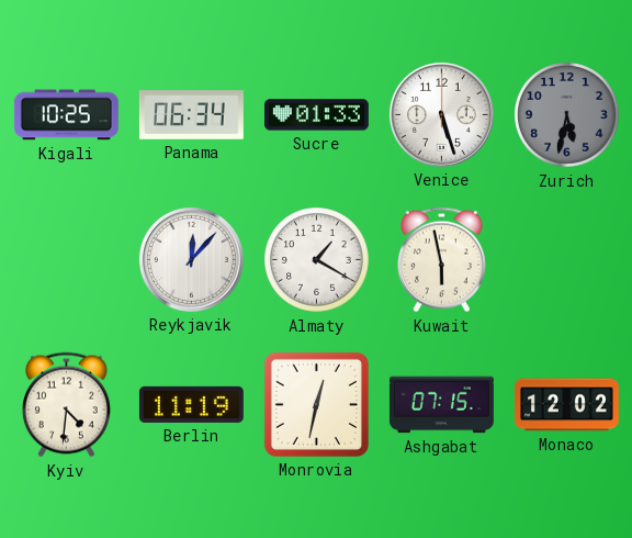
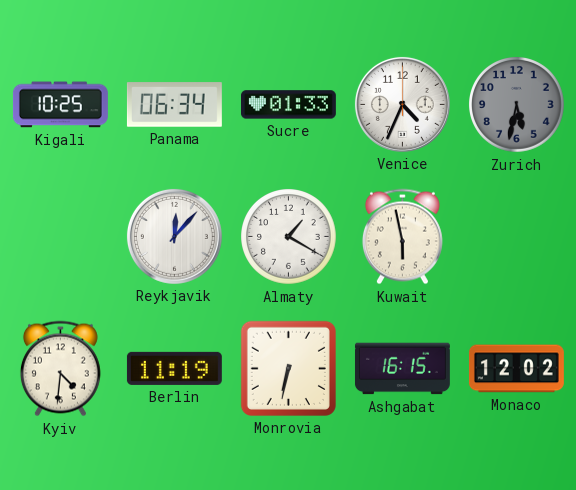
Venice: 5:27 -> 4:34 (402, 104)
Monrovia: 12:32 -> 6:32 (288, 368)
Ashgabat: 07:15 -> 16:15 (402, 369)
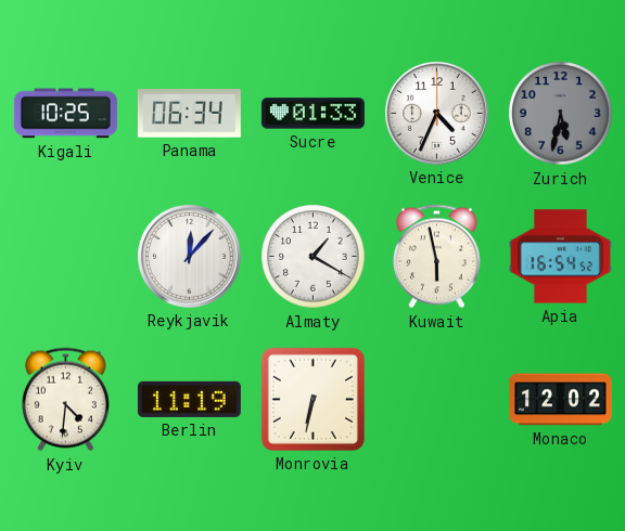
Apia: none -> 16:54 (560, 257)
Ashgabat: 16:15 -> none (402, 369)
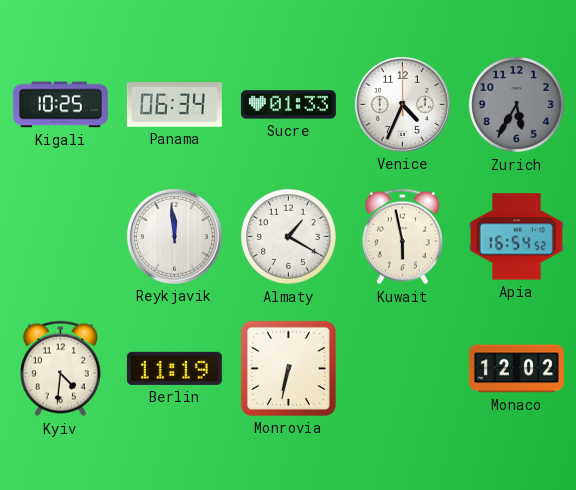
Zurich: 5:32 -> 5:35 (517, 105)
Reykjavik: 12:07 -> 11:59 (174, 236)
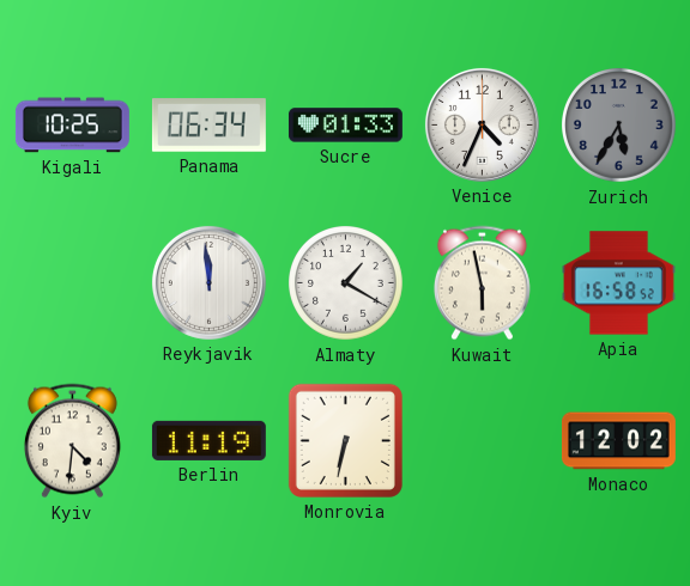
Apia: 16:54 -> 16:58 (618, 283)
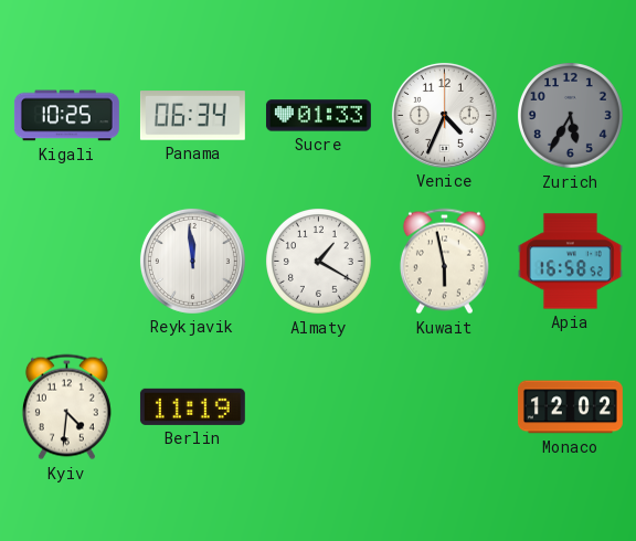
Monrovia: 6:32 -> none (345, 440)
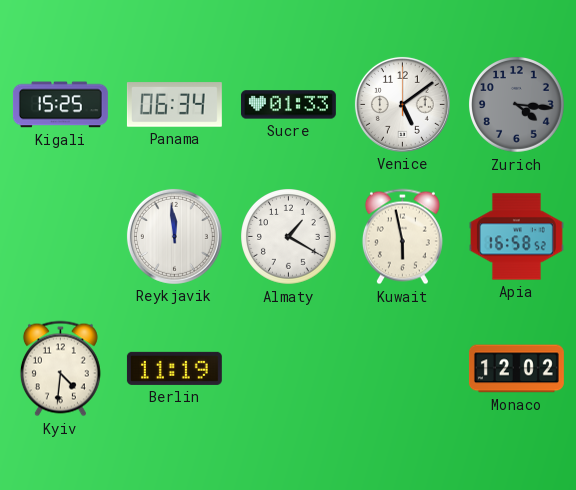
Kigali: 10:25 -> 15:25 (60, 105)
Venice: 4:34 -> 5:09 (402, 104)
Zurich: 5:35 -> 4:16 (517, 105)
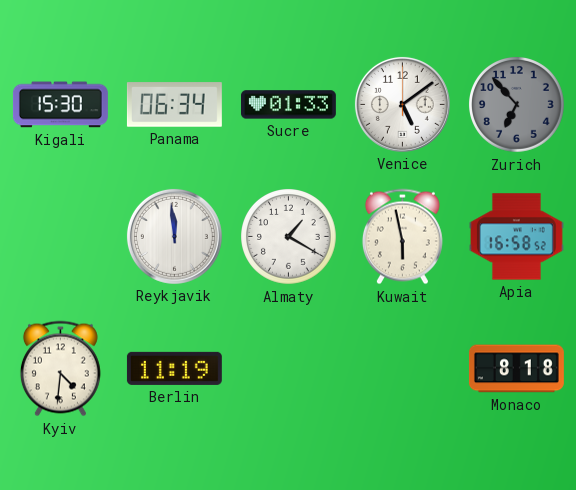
Kigali: 15:25 -> 15:30 (60, 105)
Zurich: 4:16 -> 6:53 (517, 105)
Monaco: 12:02 -> 8:18 (516, 369)
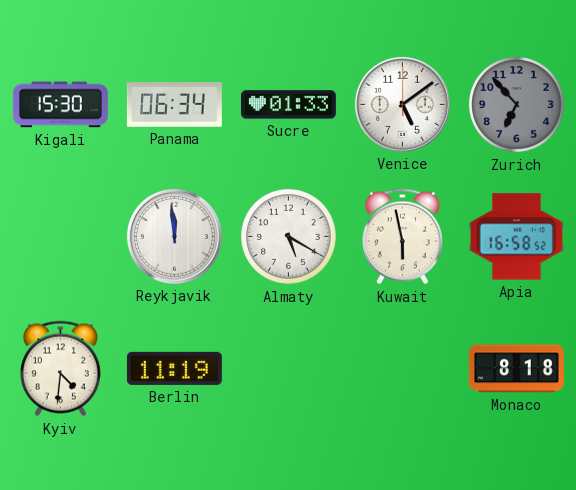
Almaty: 1:20 -> 5:20 (289, 237)
